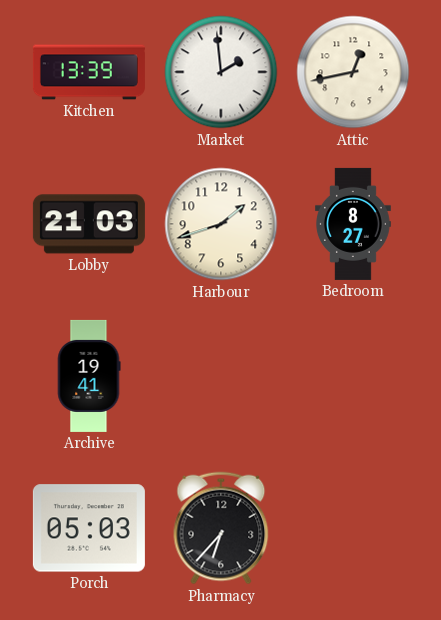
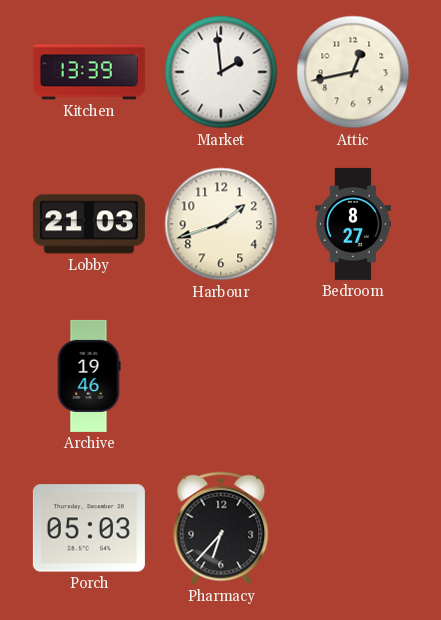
Archive: 19:41 -> 19:46 (89, 376)
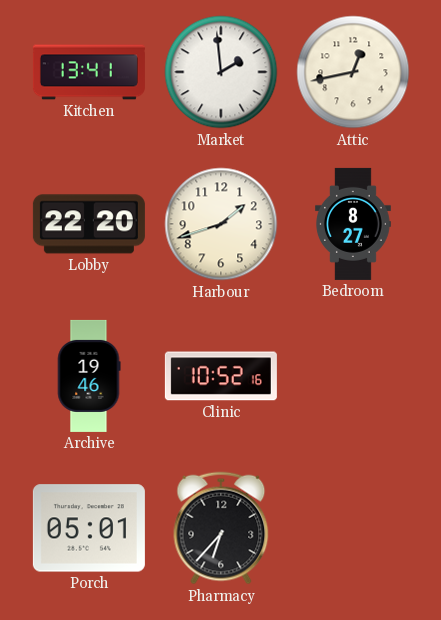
Kitchen: 13:39 -> 13:41 (89, 72)
Lobby: 21:03 -> 22:20 (89, 224)
Clinic: none -> 10:52 (221, 376)
Porch: 05:03 -> 05:01 (89, 528)
